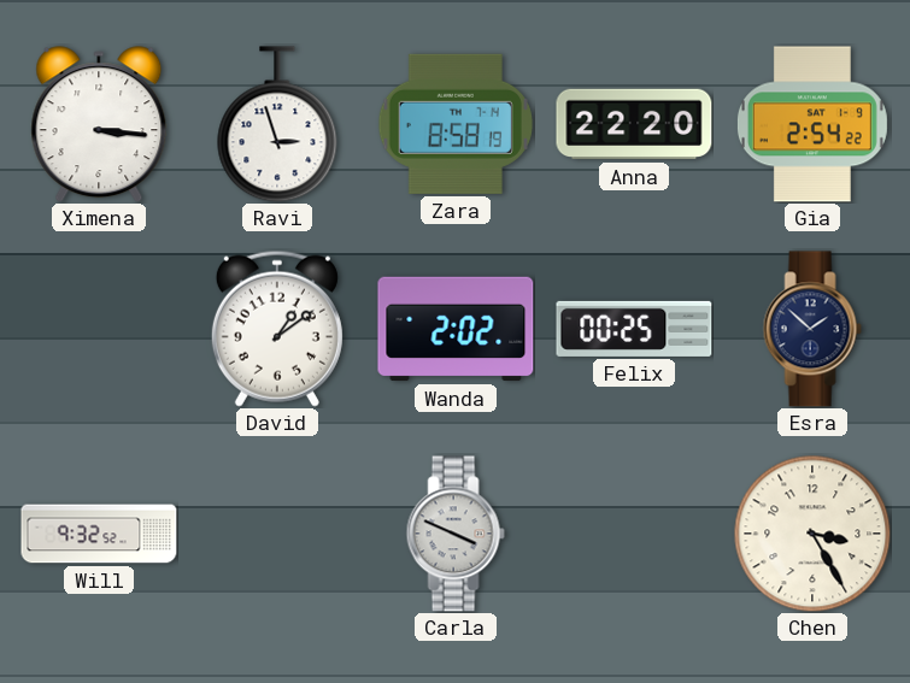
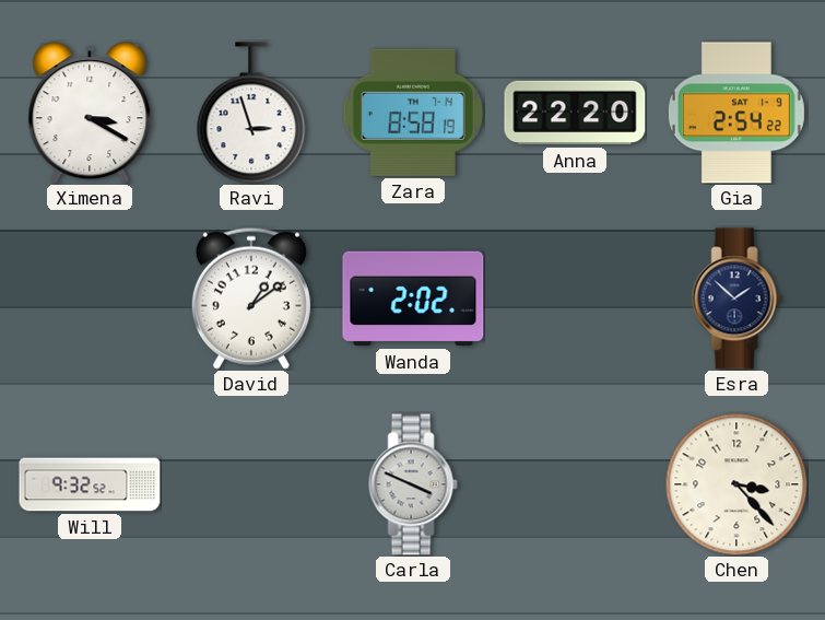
Ximena: 3:16 -> 3:20 (90, 113)
Felix: 00:25 -> none (634, 329)
Chen: 3:25 -> 3:23 (736, 484)
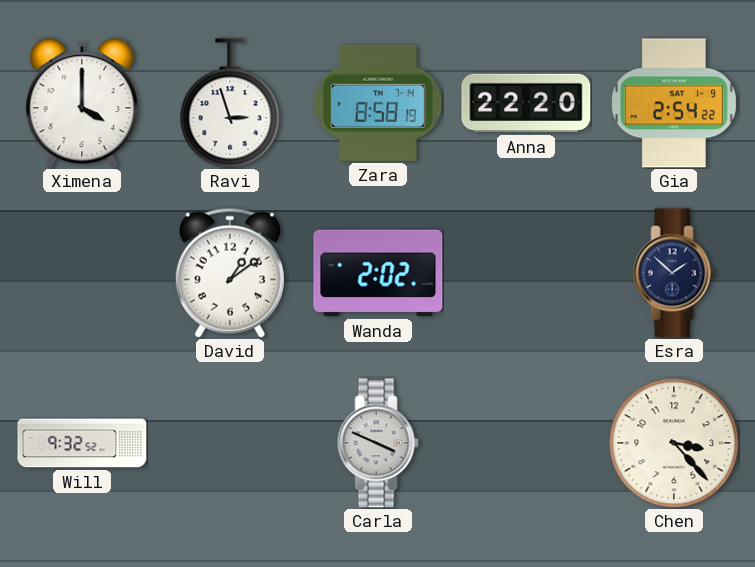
Ximena: 3:20 -> 4:00 (82, 103)
